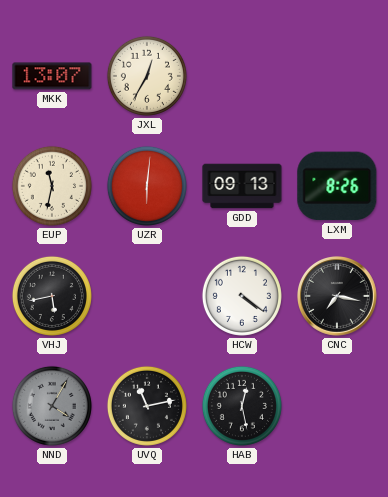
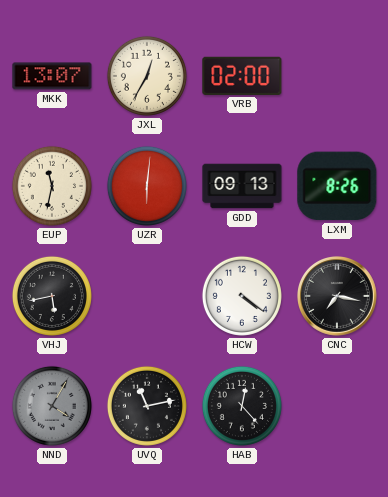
VRB: none -> 02:00 (242, 76)
HAB: 12:28 -> 12:23 (242, 406)
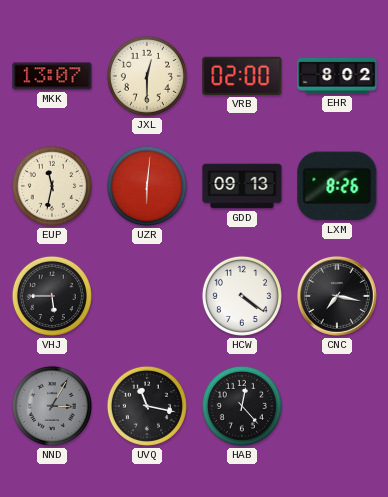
JXL: 12:35 -> 12:30 (147, 76)
EHR: none -> 8:02 (337, 76)
VHJ: 5:43 -> 5:45 (52, 296)
NND: 4:05 -> 3:05 (52, 406)
UVQ: 11:13 -> 11:17 (147, 406)
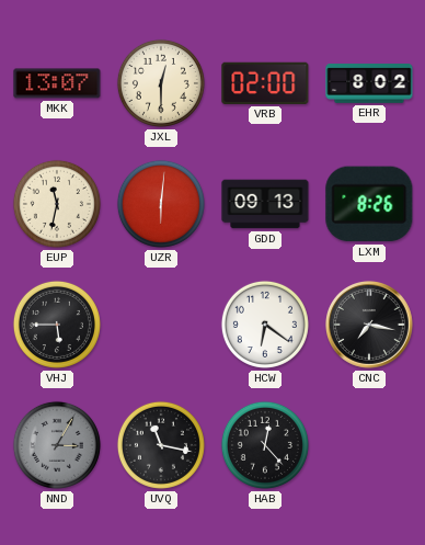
HCW: 4:21 -> 6:21 (265, 325)
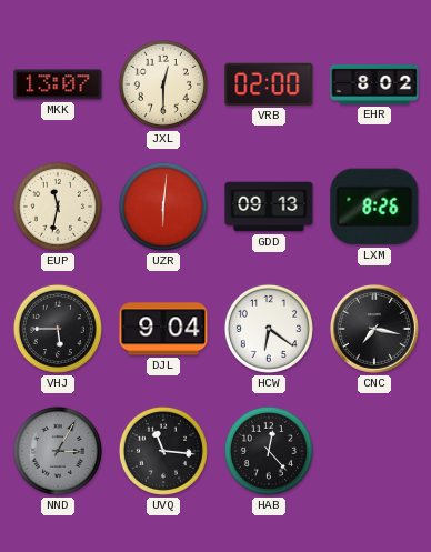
DJL: none -> 9:04 (163, 329)
UVQ: 11:17 -> 11:16 (163, 451)
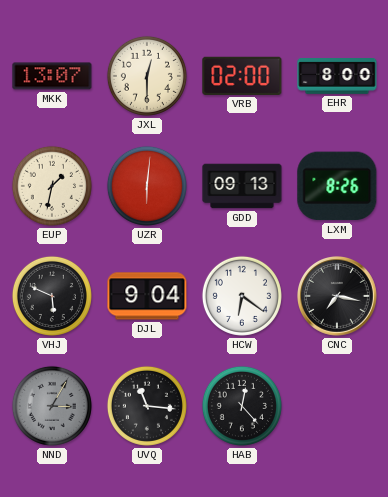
EHR: 8:02 -> 8:00 (337, 76)
EUP: 11:32 -> 1:32 (52, 186)
VHJ: 5:45 -> 5:49 (52, 296)
